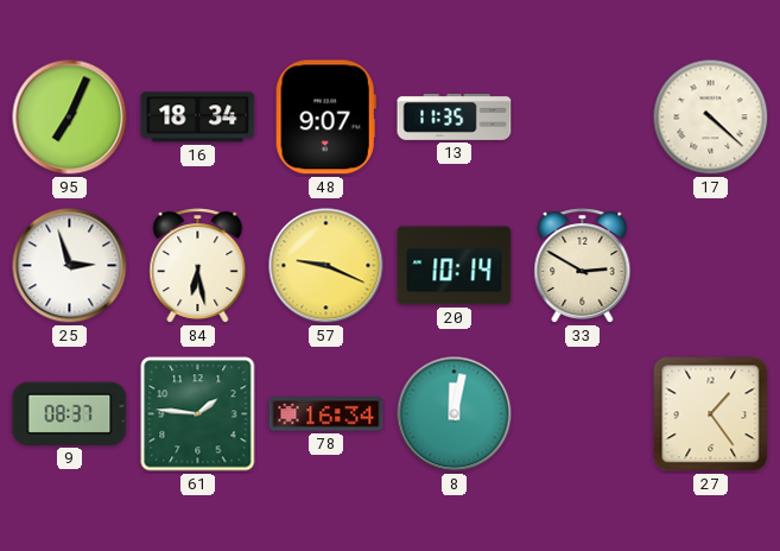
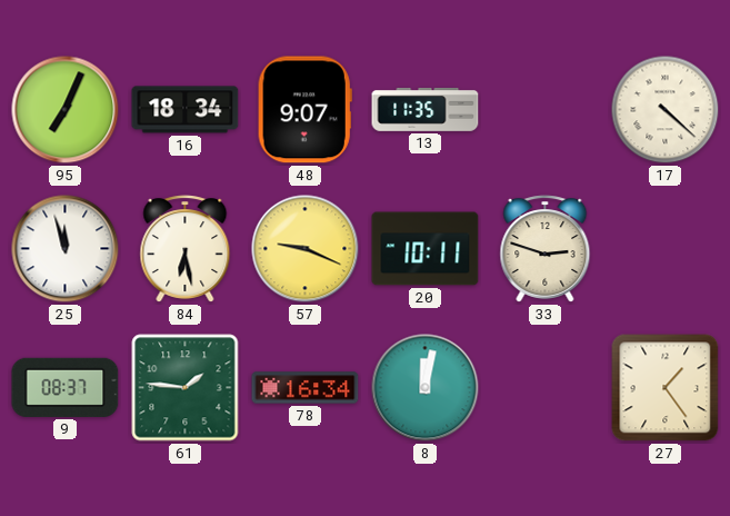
25: 2:57 -> 11:57 (66, 249)
20: 10:14 -> 10:11 (426, 249)
33: 2:50 -> 2:48 (546, 249)
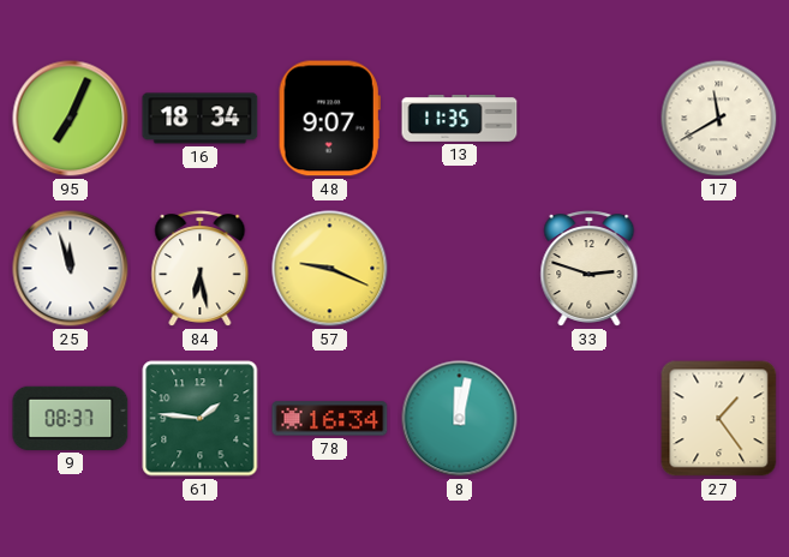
17: 4:22 -> 11:40 (719, 119)
20: 10:11 -> none (426, 249)
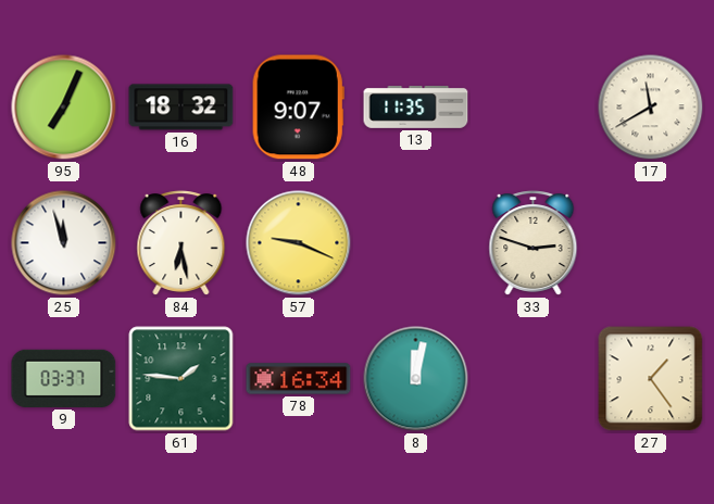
16: 18:34 -> 18:32 (181, 108)
9: 08:37 -> 03:37 (64, 378)
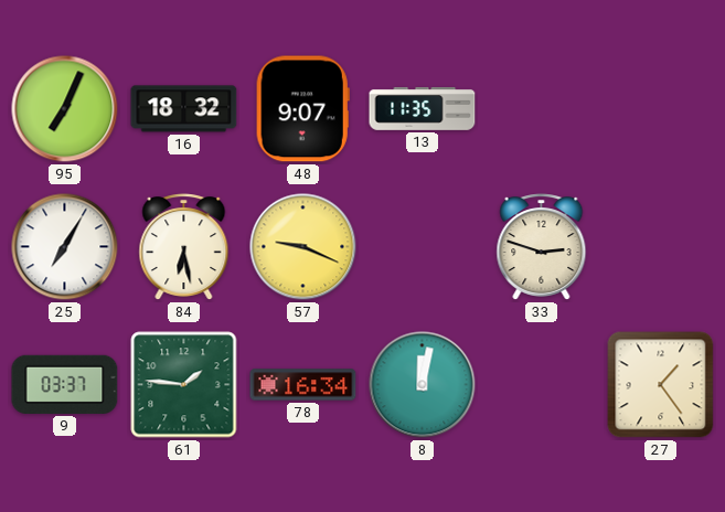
17: 11:40 -> none (651, 108)
25: 11:57 -> 7:05 (65, 247)
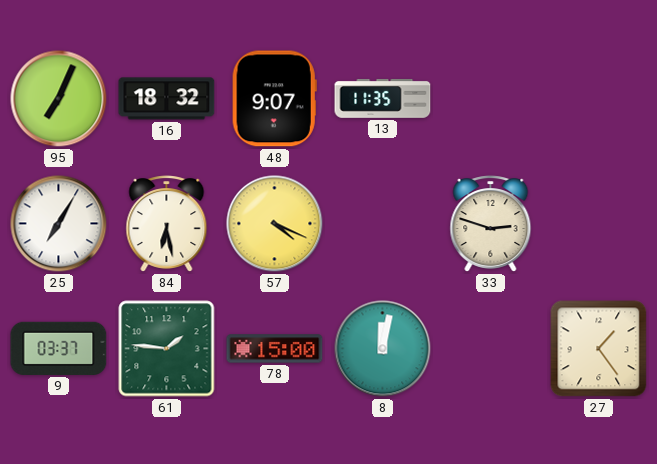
57: 9:19 -> 4:19 (275, 224)
78: 16:34 -> 15:00 (275, 349)
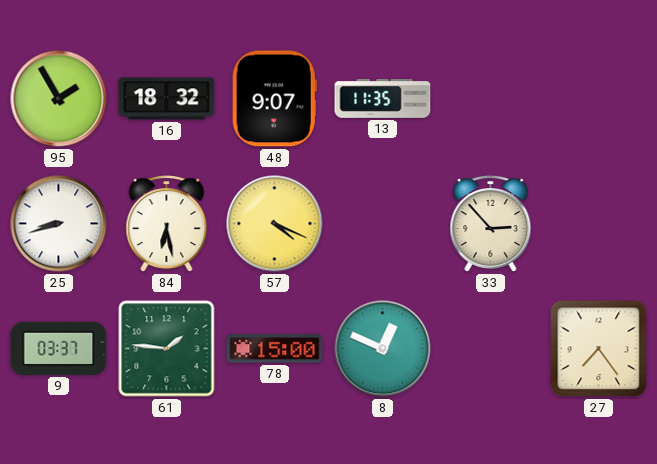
95: 7:04 -> 1:55 (59, 99)
25: 7:05 -> 8:42 (59, 224)
33: 2:48 -> 2:53 (491, 224)
8: 12:02 -> 12:49 (383, 349)
27: 1:24 -> 7:24 (599, 349)
